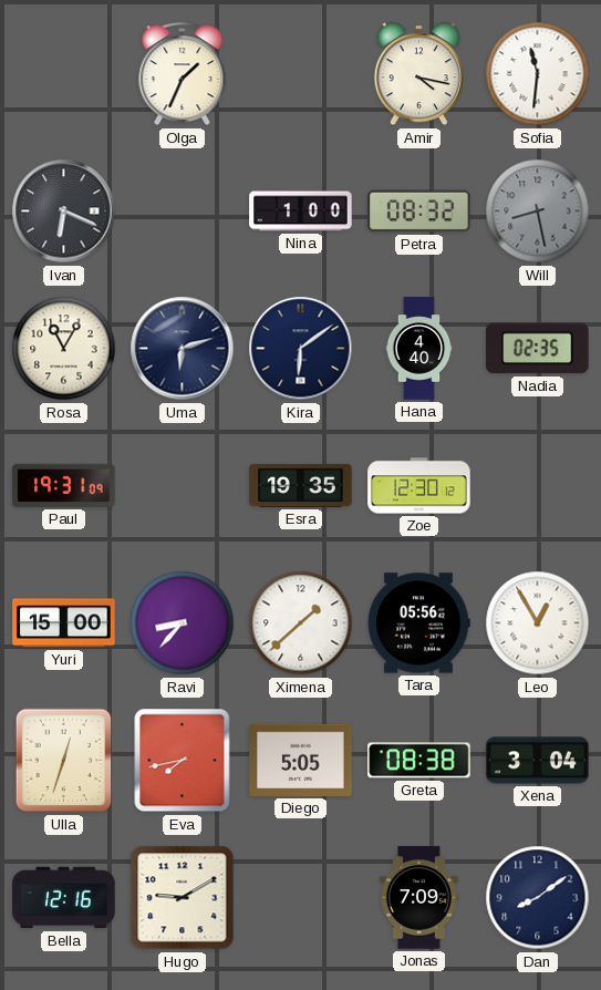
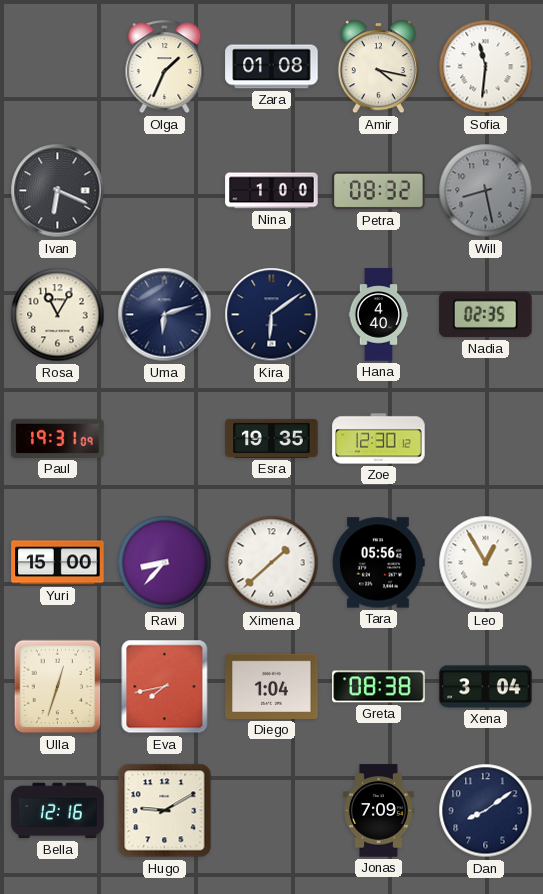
Zara: none -> 01:08 (272, 67)
Diego: 5:05 -> 1:04 (272, 686)
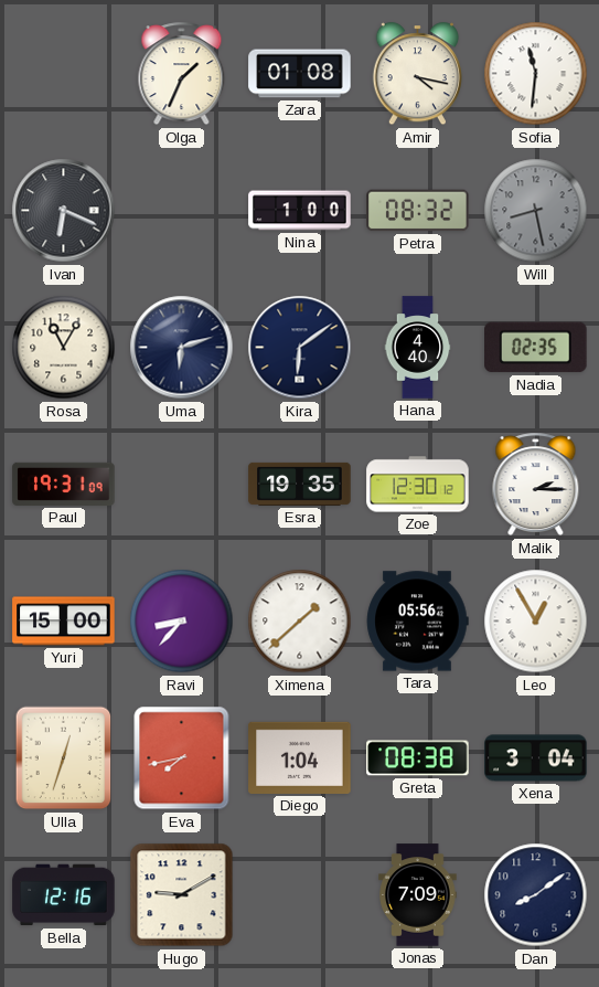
Malik: none -> 2:15 (536, 485)
